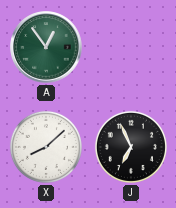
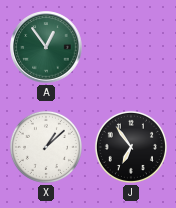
X: 8:08 -> 1:08 (46, 147)
J: 6:56 -> 6:54 (131, 147)
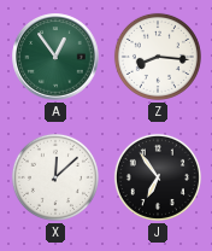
Z: none -> 8:16 (158, 57)
X: 1:08 -> 12:08 (55, 177)
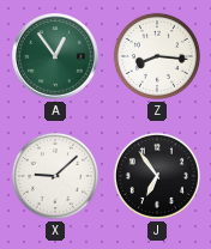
X: 12:08 -> 9:08 (55, 176)
